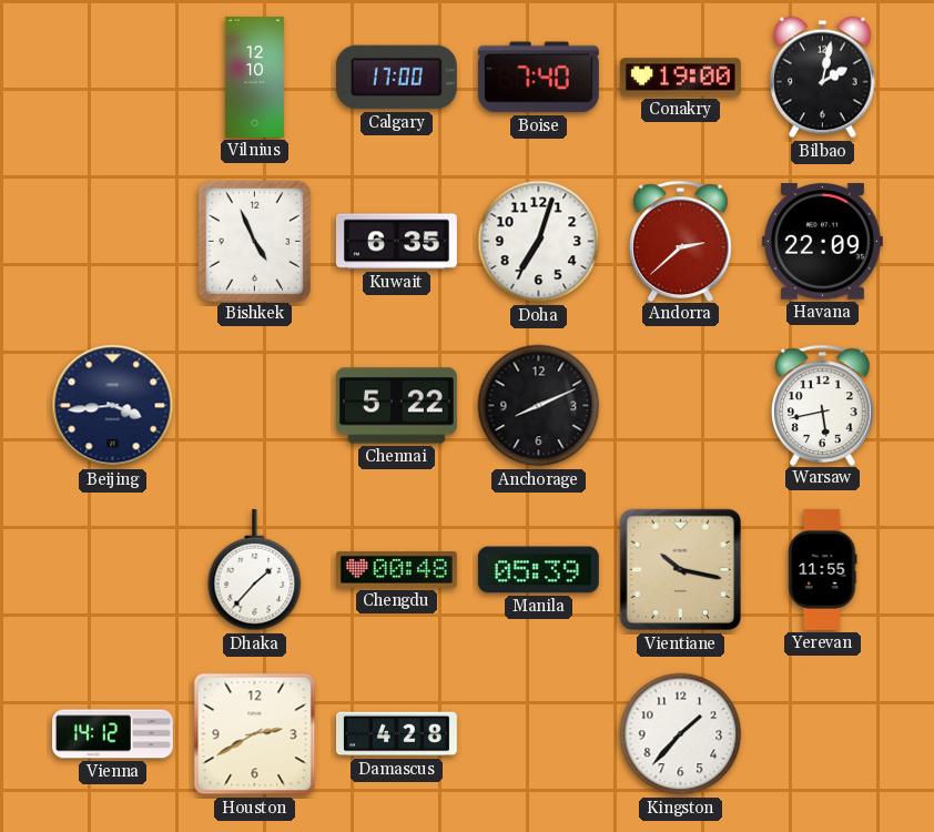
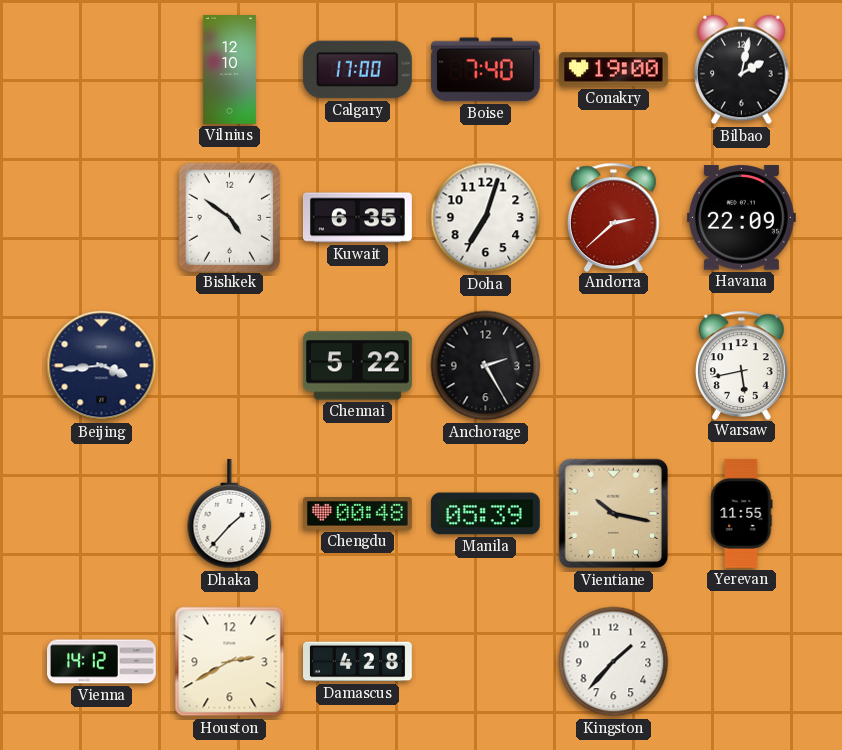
Bishkek: 4:56 -> 4:51 (229, 217)
Anchorage: 8:11 -> 2:25 (486, 366)
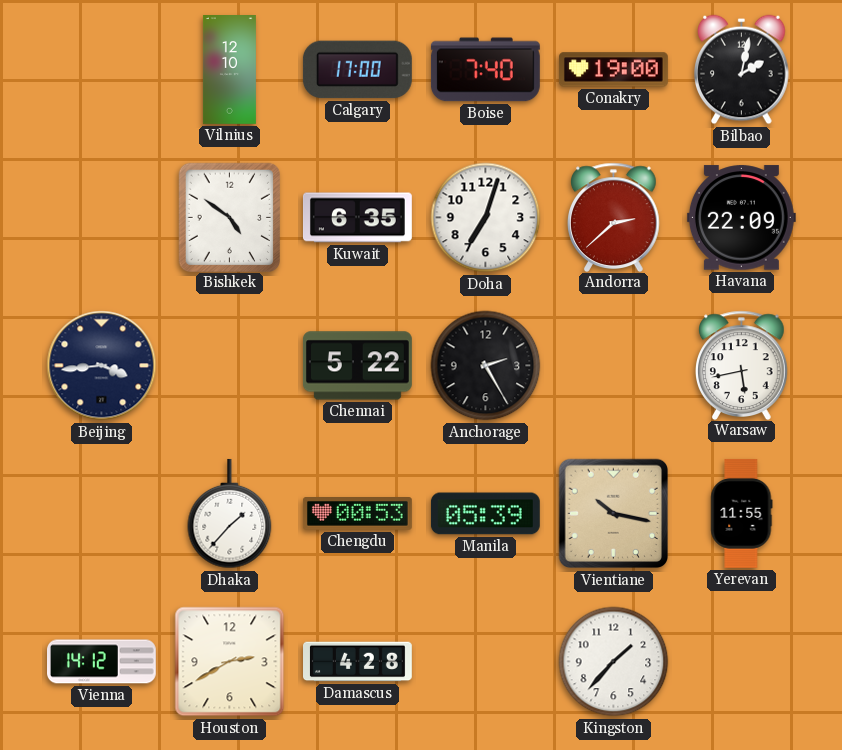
Chengdu: 00:48 -> 00:53 (357, 514)
